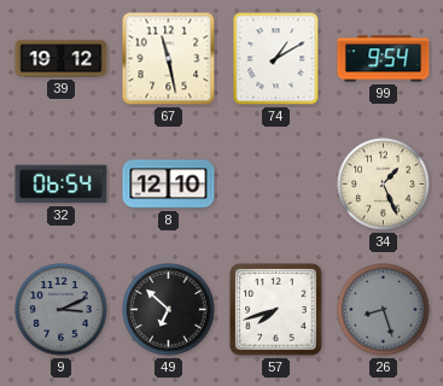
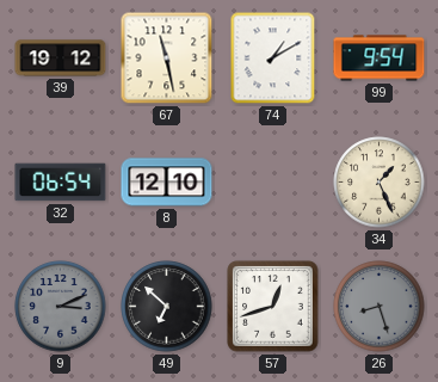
57: 7:42 -> 12:42 (273, 307)
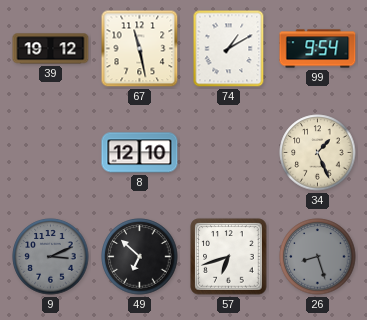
32: 06:54 -> none (61, 183)
57: 12:42 -> 6:42 (229, 257)
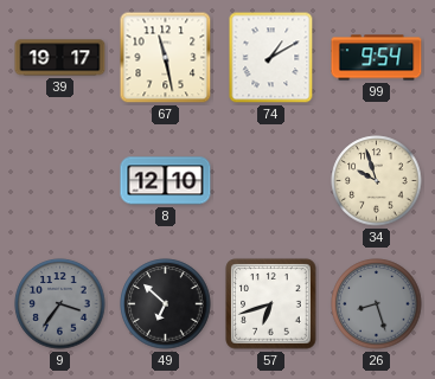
39: 19:12 -> 19:17 (60, 58)
34: 1:26 -> 9:57 (377, 181)
9: 3:11 -> 3:36 (60, 304)
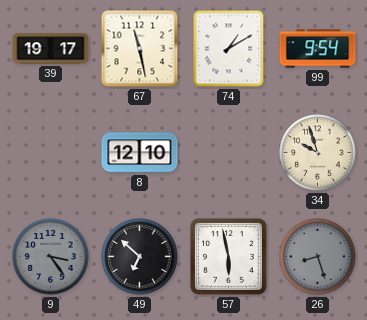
9: 3:36 -> 3:24 (51, 257)
57: 6:42 -> 5:58 (229, 257)
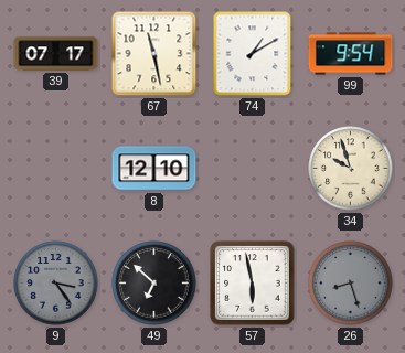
39: 19:17 -> 07:17 (56, 54)
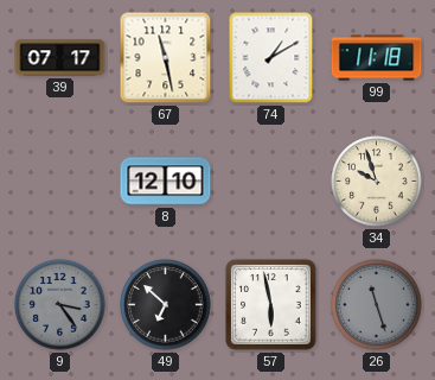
99: 9:54 -> 11:18 (377, 58)
26: 8:27 -> 11:27 (377, 305)
